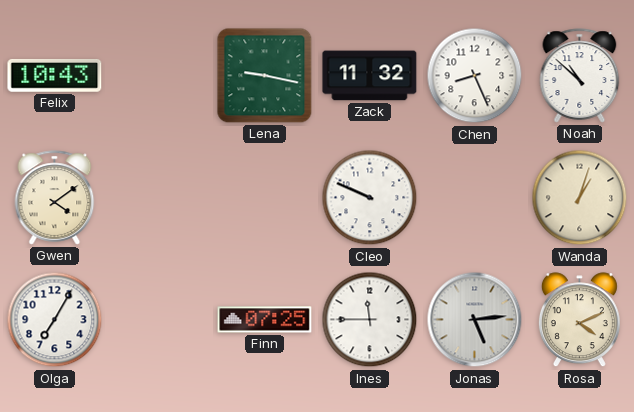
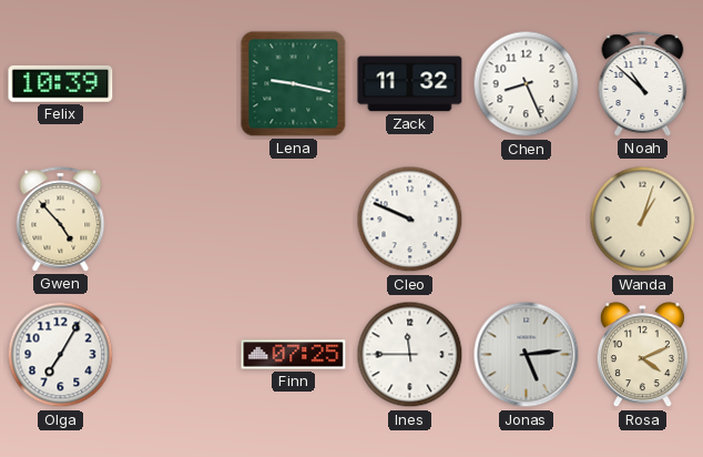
Felix: 10:43 -> 10:39 (61, 84)
Gwen: 4:09 -> 4:53 (61, 220)
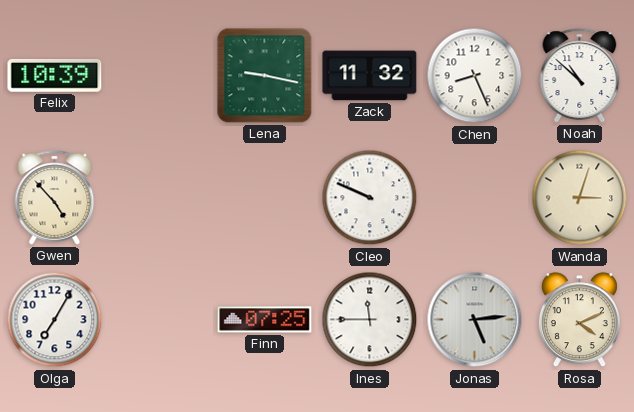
Wanda: 1:03 -> 3:03 (580, 198)
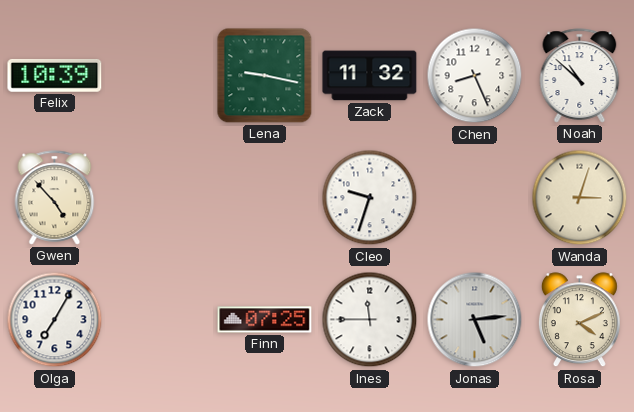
Cleo: 9:49 -> 9:33 (370, 198)
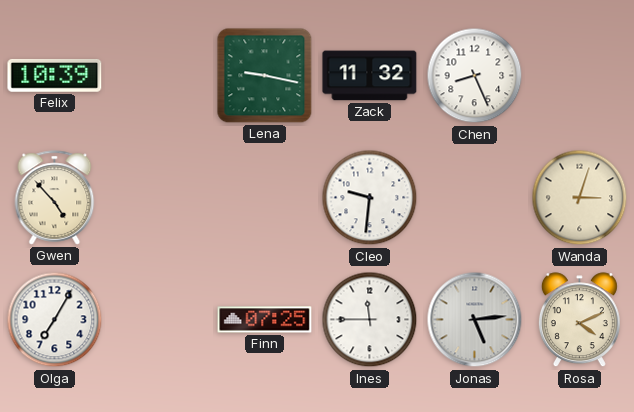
Noah: 10:52 -> none (580, 76)
Cleo: 9:33 -> 9:31 (370, 198)
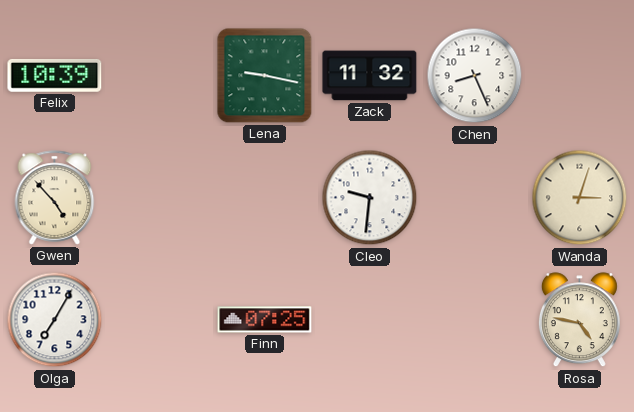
Ines: 11:45 -> none (370, 320)
Jonas: 5:14 -> none (475, 320)
Rosa: 4:11 -> 4:47 (579, 320)
